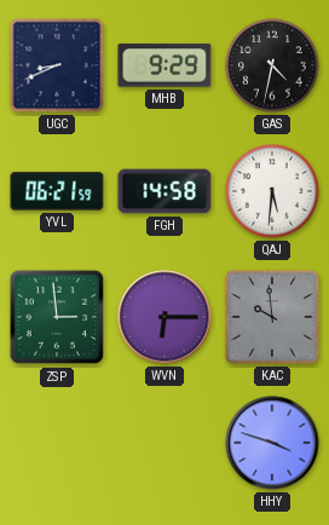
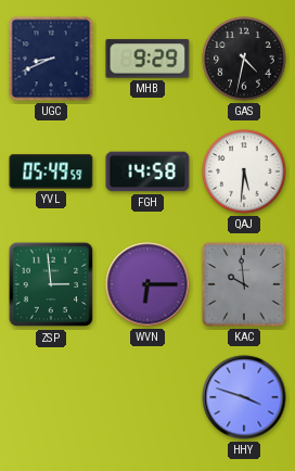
YVL: 06:21 -> 05:49 (51, 171)
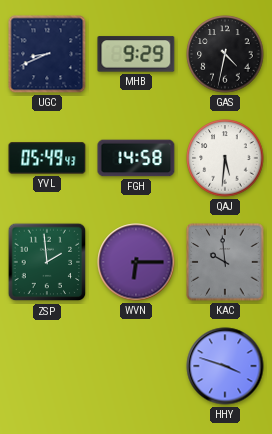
YVL: 05:49:59 -> 05:49:43 (47, 158)
ZSP: 2:59 -> 1:59 (47, 262)
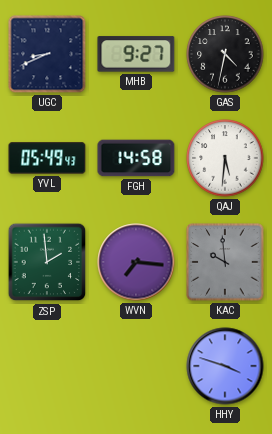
MHB: 9:29 -> 9:27 (136, 54)
WVN: 6:15 -> 7:16 (136, 262)
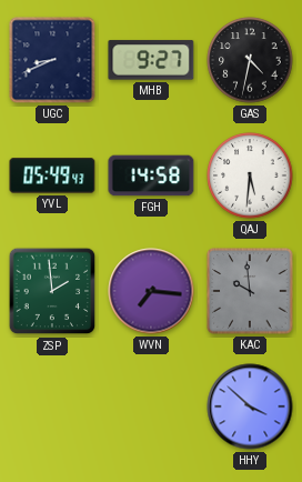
HHY: 3:48 -> 3:52 (250, 406)
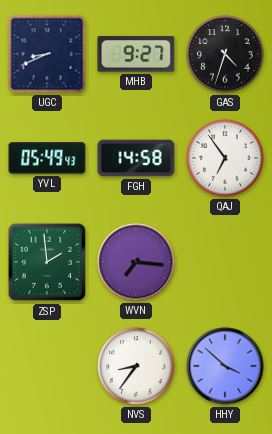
GAS: 4:32 -> 4:33 (225, 54)
QAJ: 5:31 -> 6:54 (225, 158)
KAC: 9:59 -> none (250, 291)
NVS: none -> 8:36 (136, 366)
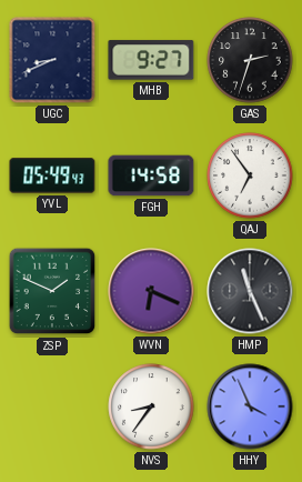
GAS: 4:33 -> 2:33 (250, 60)
ZSP: 1:59 -> 1:49 (52, 291)
WVN: 7:16 -> 6:19 (151, 291)
HMP: none -> 11:26 (250, 291)
HHY: 3:52 -> 3:56 (250, 406)
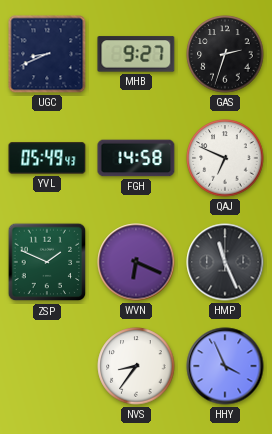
QAJ: 6:54 -> 6:49 (225, 158)
